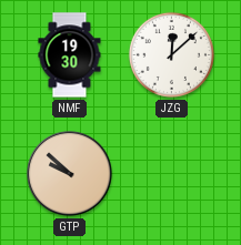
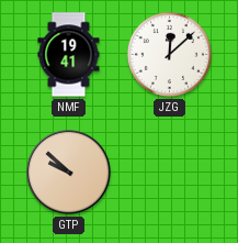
NMF: 19:30 -> 19:41 (69, 55)
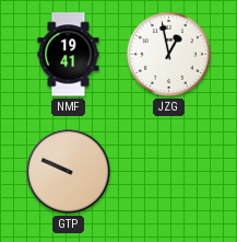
JZG: 12:08 -> 12:58 (168, 54)
GTP: 9:52 -> 9:49 (69, 172)
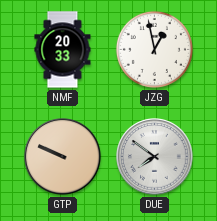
NMF: 19:41 -> 20:33 (63, 50)
DUE: none -> 7:51 (155, 157)
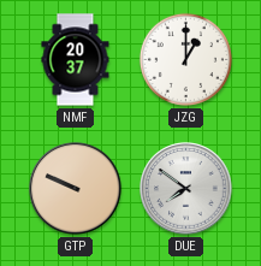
NMF: 20:33 -> 20:37 (76, 60)
JZG: 12:58 -> 1:00 (185, 59)
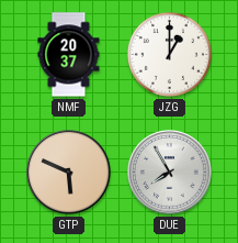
GTP: 9:49 -> 5:49 (69, 173)
DUE: 7:51 -> 7:55 (170, 173)
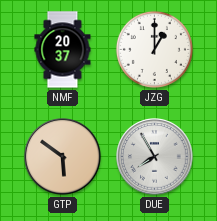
GTP: 5:49 -> 5:51 (63, 157)
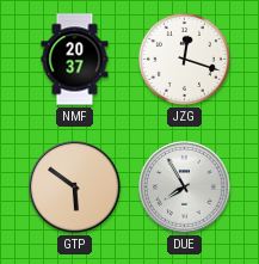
JZG: 1:00 -> 12:18 (184, 59)
